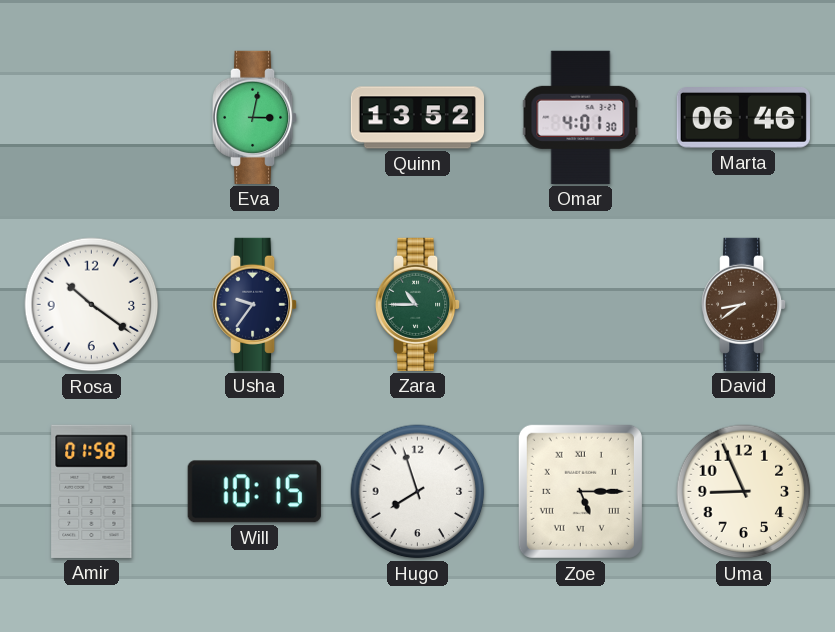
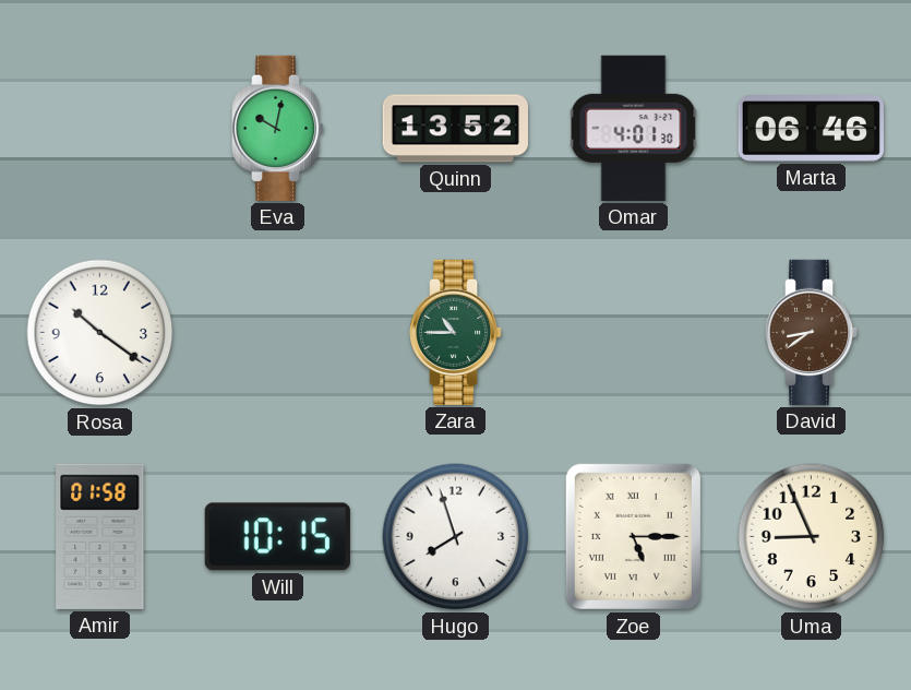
Eva: 3:02 -> 10:02 (278, 128)
Usha: 9:36 -> none (255, 304)
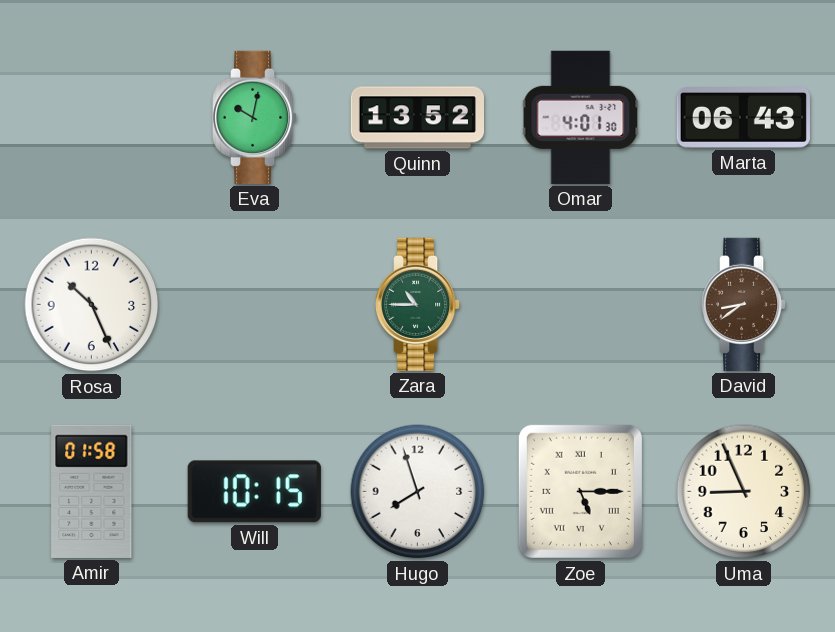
Marta: 06:46 -> 06:43 (743, 118)
Rosa: 10:21 -> 10:26 (92, 305)
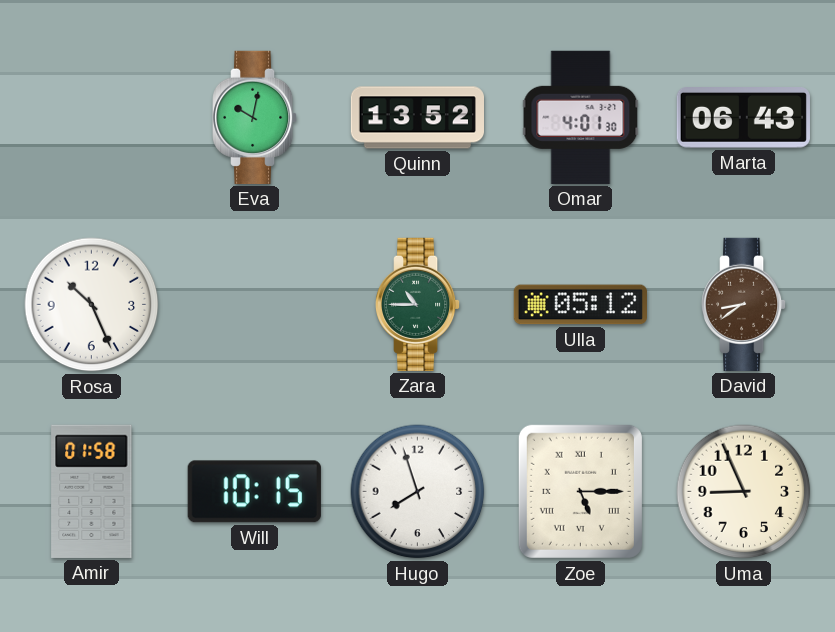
Ulla: none -> 05:12 (580, 305)
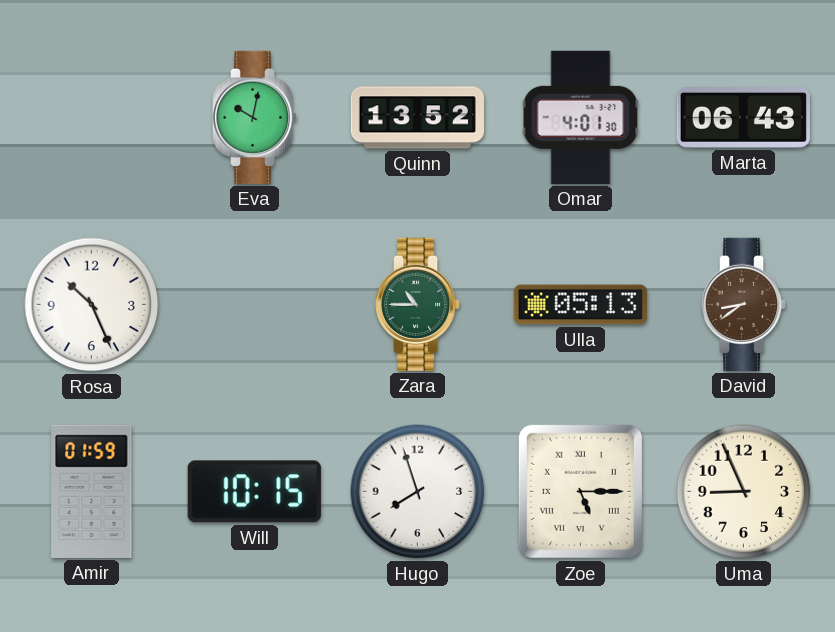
Ulla: 05:12 -> 05:13 (580, 305)
Amir: 01:58 -> 01:59 (92, 491)
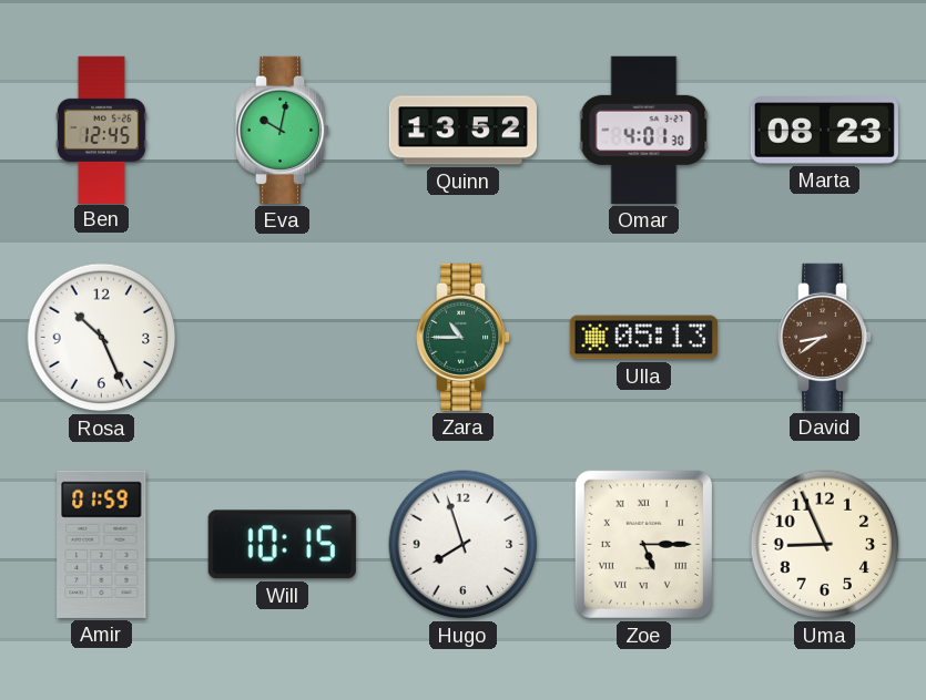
Ben: none -> 12:45 (101, 130)
Marta: 06:43 -> 08:23 (824, 131)
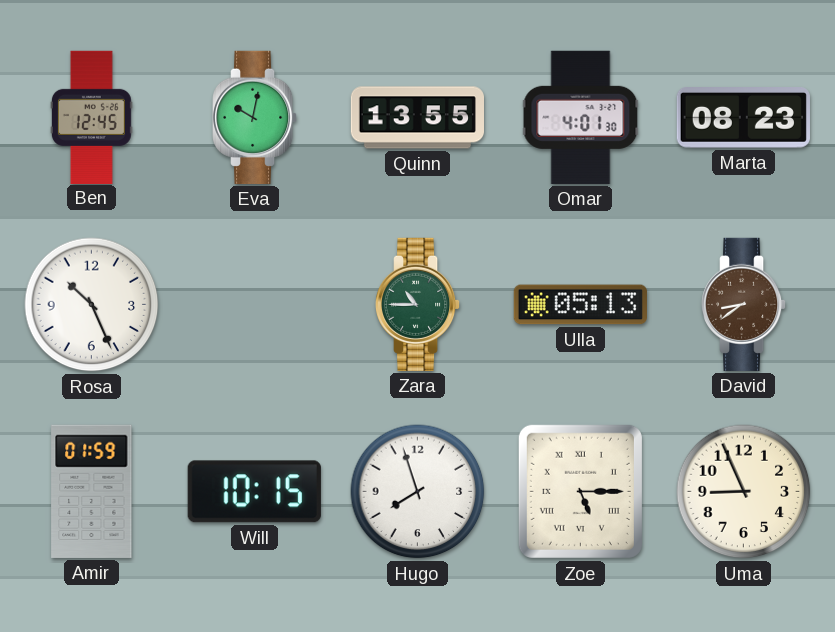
Quinn: 13:52 -> 13:55 (417, 118)
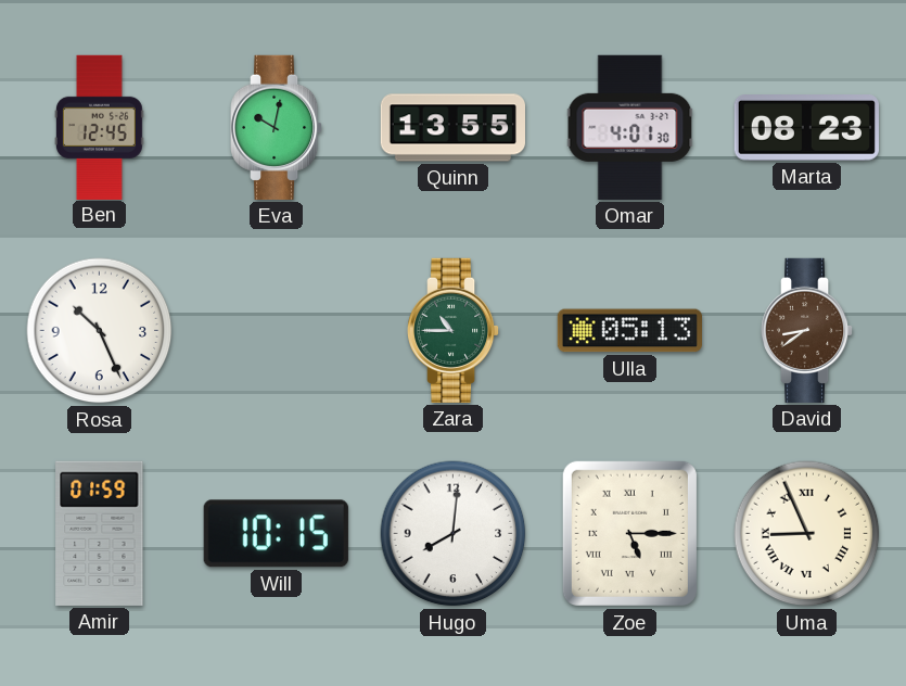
Hugo: 7:57 -> 8:01 (454, 534)
Uma numerals: Arabic -> Roman (807, 534)
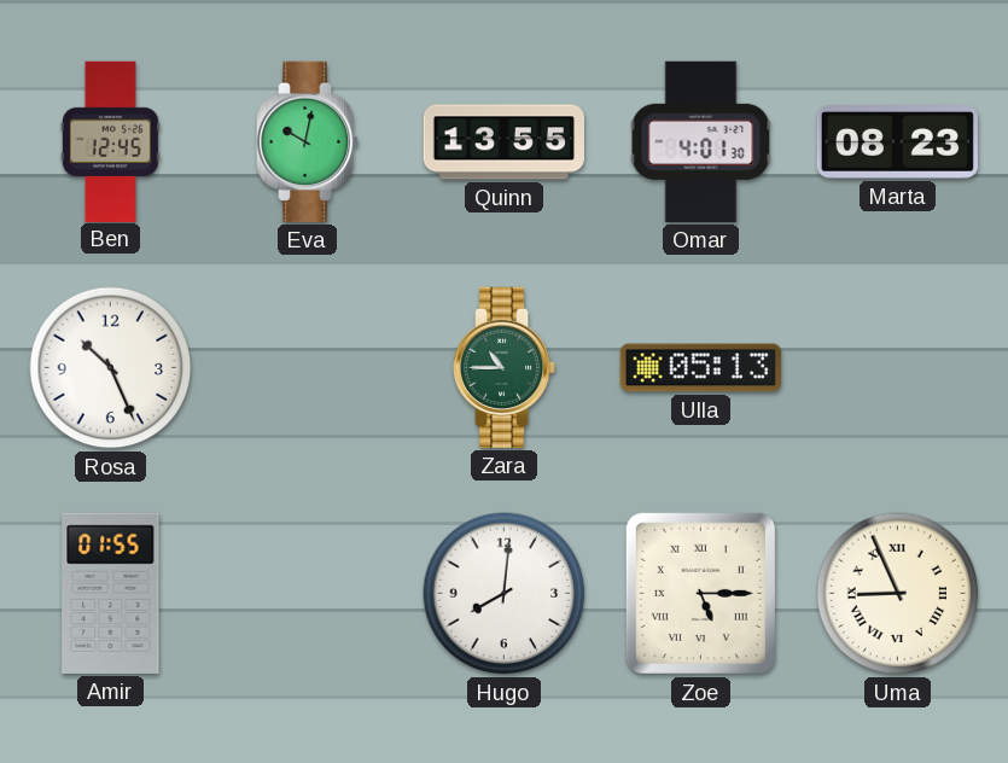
David: 8:39 -> none (807, 330)
Amir: 01:59 -> 01:55 (111, 593)
Will: 10:15 -> none (276, 534)
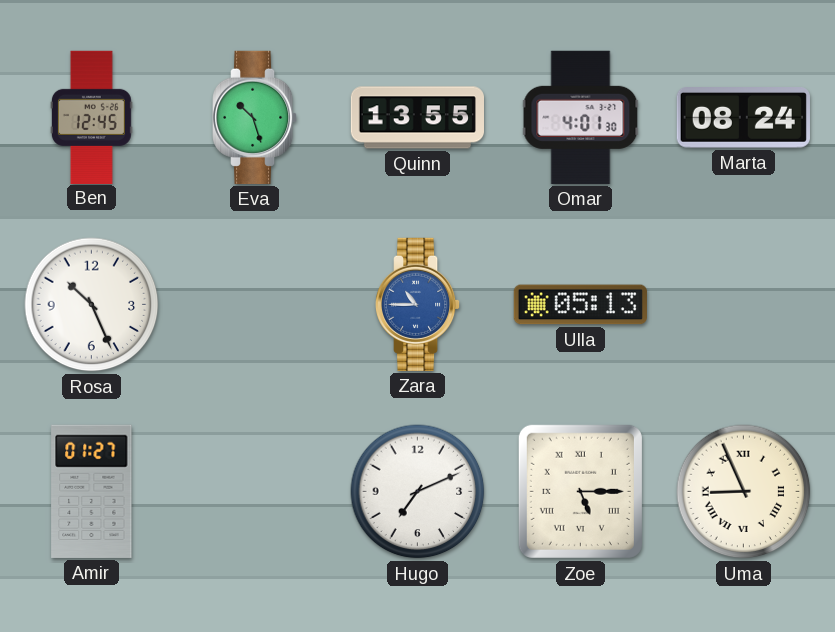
Eva: 10:02 -> 10:27 (255, 117)
Marta: 08:23 -> 08:24 (743, 118)
Zara dial: green -> blue (418, 304)
Amir: 01:55 -> 01:27 (92, 491)
Hugo: 8:01 -> 7:11 (418, 492)
